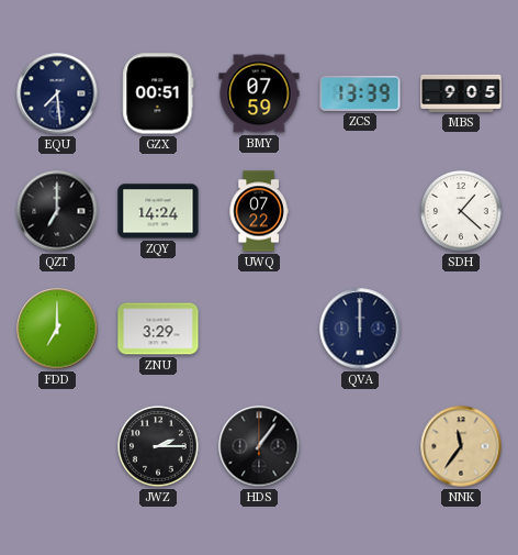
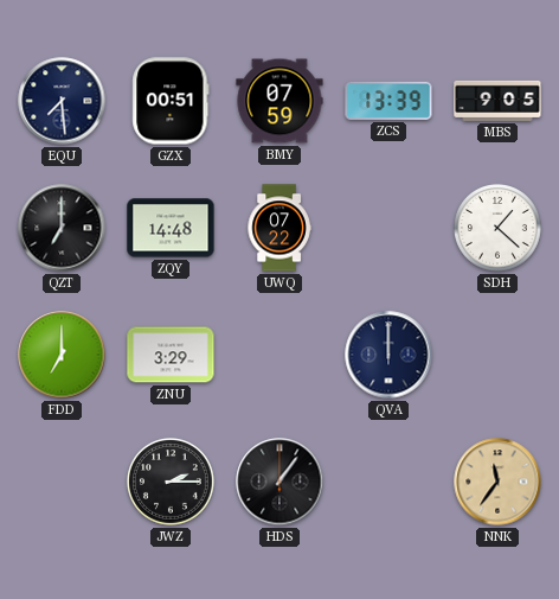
ZQY: 14:24 -> 14:48 (171, 228)
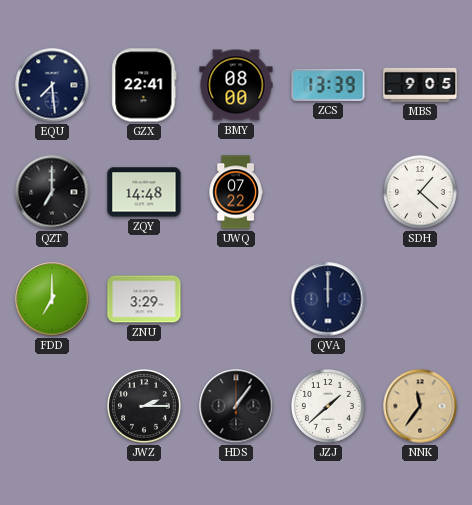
GZX: 00:51 -> 22:41 (144, 85)
BMY: 07:59 -> 08:00 (236, 85)
JZJ: none -> 1:38 (329, 407)
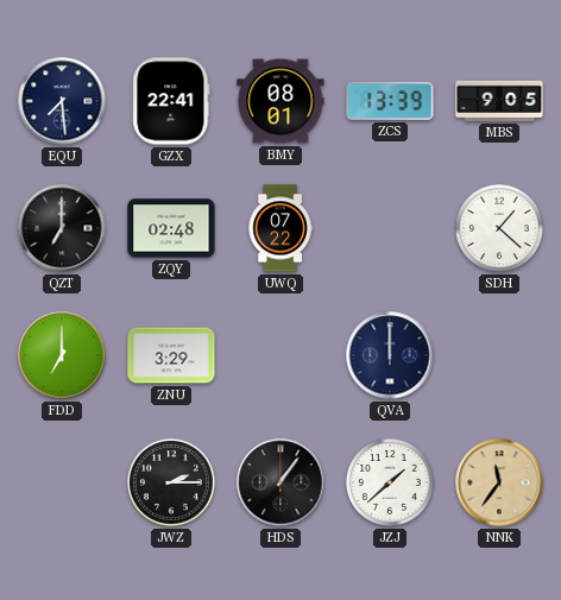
BMY: 08:00 -> 08:01 (280, 101)
ZQY: 14:48 -> 02:48 (171, 228)
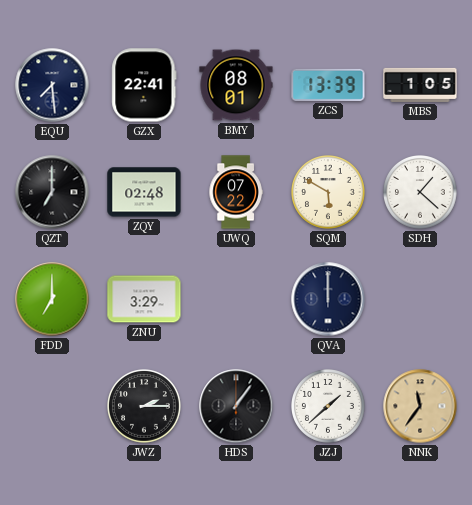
MBS: 9:05 -> 1:05 (420, 85)
SQM: none -> 5:50 (329, 193)
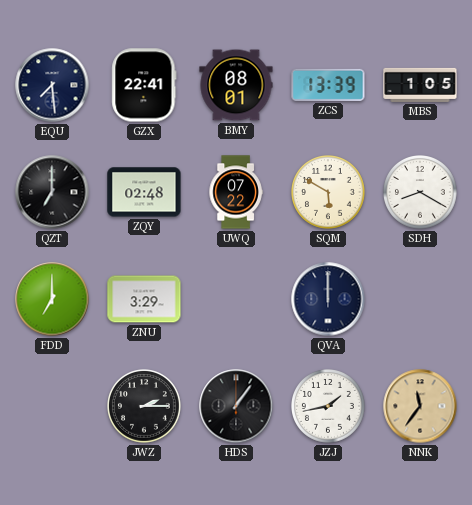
SDH: 1:22 -> 8:20 (421, 193)
JZJ: 1:38 -> 1:43 (329, 407)
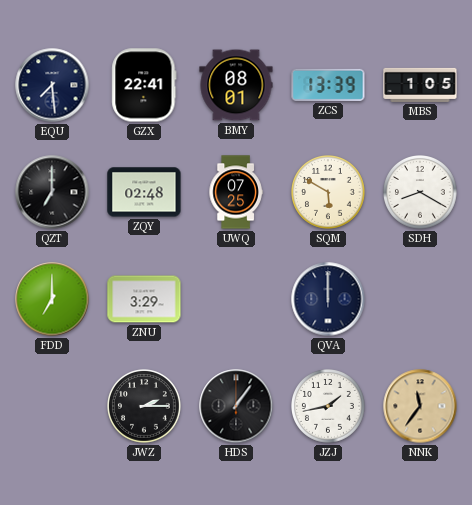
UWQ: 07:22 -> 07:25 (236, 192)
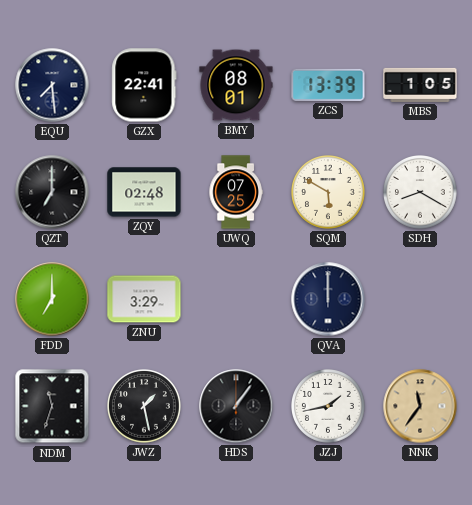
NDM: none -> 11:33 (52, 406)
JWZ: 2:15 -> 1:28 (145, 407)
